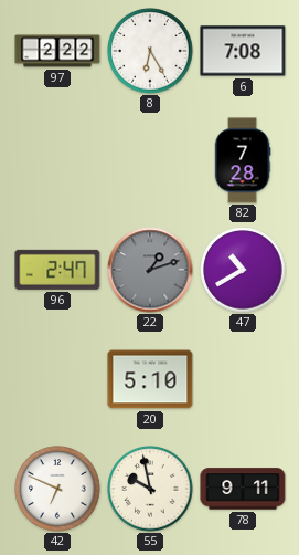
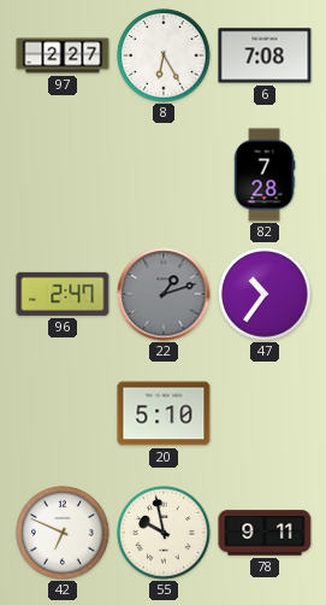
97: 2:22 -> 2:27 (63, 55)
47: 10:40 -> 10:36 (265, 294)
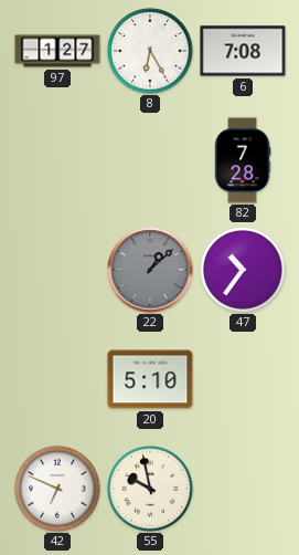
97: 2:27 -> 1:27 (57, 51)
96: 2:47 -> none (63, 294)
22: 1:12 -> 1:08 (150, 270)
78: 9:11 -> none (265, 533)
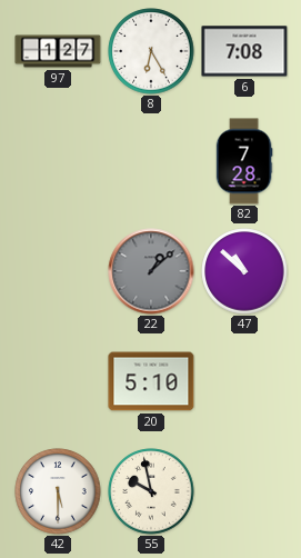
47: 10:36 -> 10:52 (244, 271)
42: 6:49 -> 5:30 (58, 491)
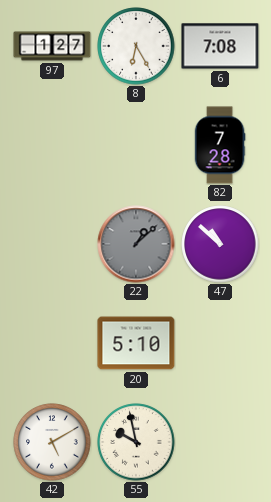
42: 5:30 -> 5:10 (52, 442)
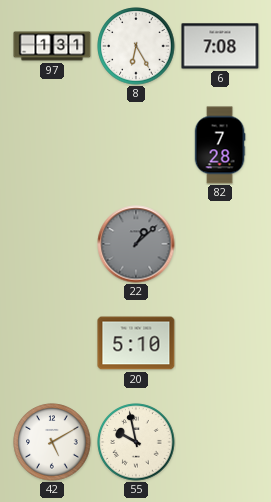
97: 1:27 -> 1:31 (52, 46)
47: 10:52 -> none (220, 244)
